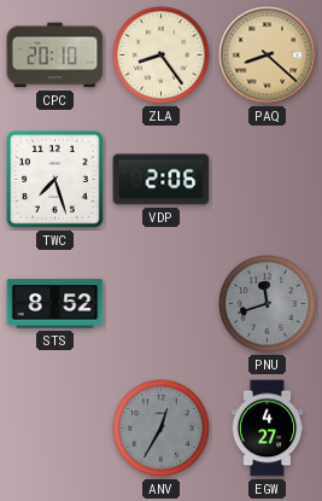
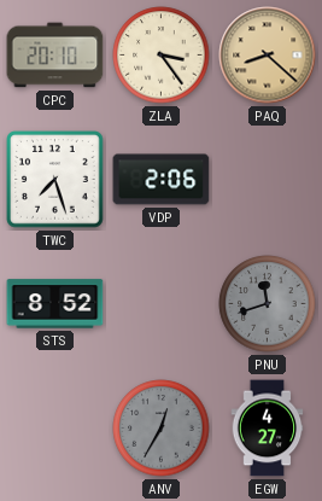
ZLA: 8:24 -> 3:24 (162, 56)
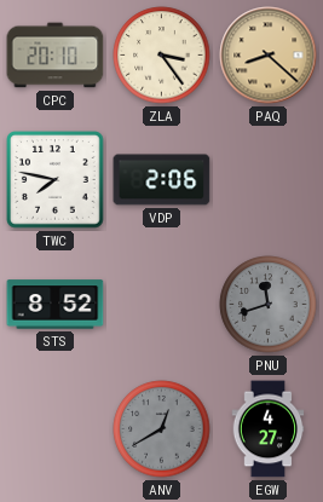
TWC: 7:27 -> 7:47 (56, 180)
ANV: 12:35 -> 12:40 (162, 429)
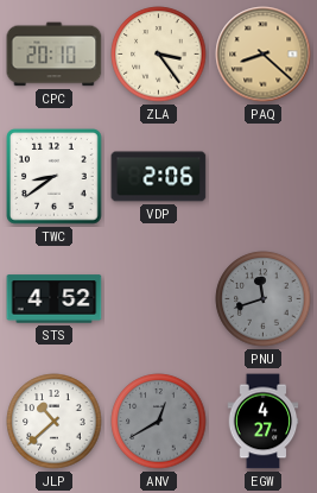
TWC: 7:47 -> 8:39 (55, 177)
STS: 8:52 -> 4:52 (55, 299)
JLP: none -> 10:38 (55, 422)
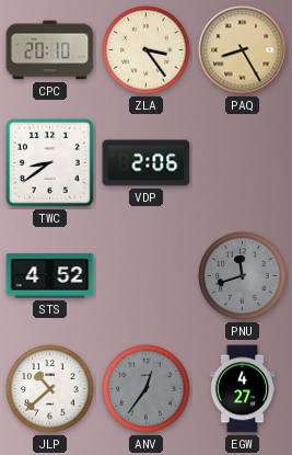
PAQ: 8:22 -> 8:25 (243, 50)
ANV: 12:40 -> 12:36 (147, 389)
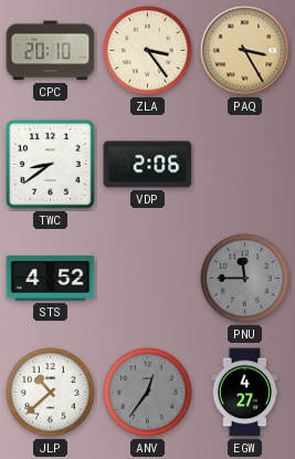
PAQ: 8:25 -> 3:25 (245, 51)
PNU: 11:42 -> 11:45 (245, 279)
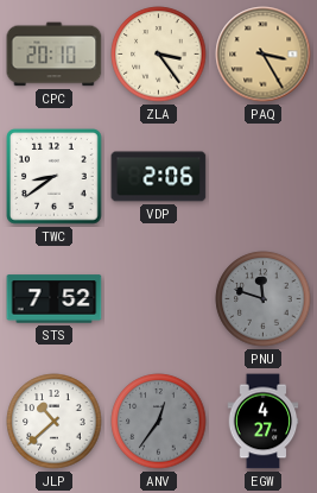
STS: 4:52 -> 7:52 (55, 299)
PNU: 11:45 -> 11:48 (264, 299)
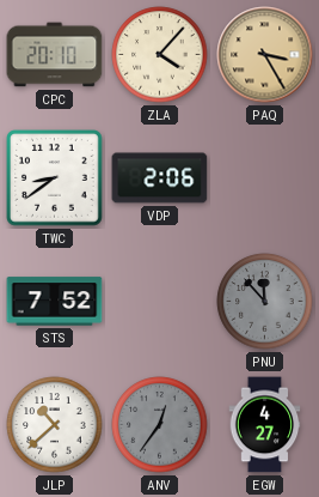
ZLA: 3:24 -> 4:07 (160, 55)
PNU: 11:48 -> 11:53 (265, 302)
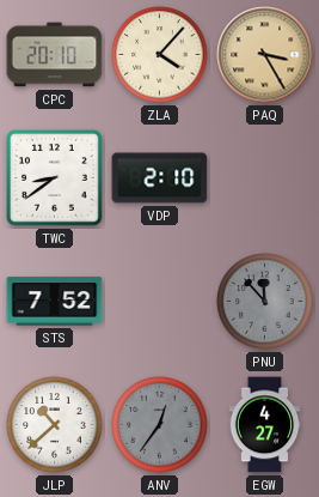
VDP: 2:06 -> 2:10 (160, 178)
